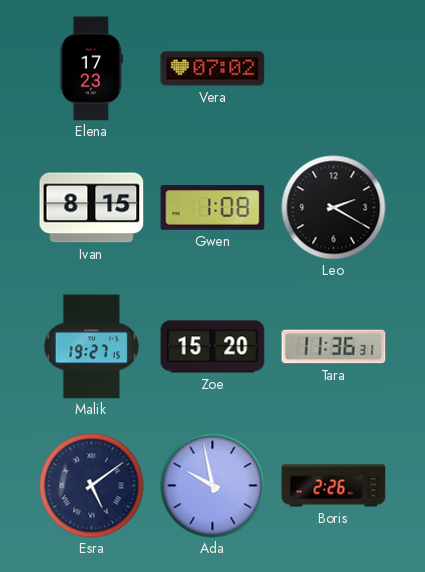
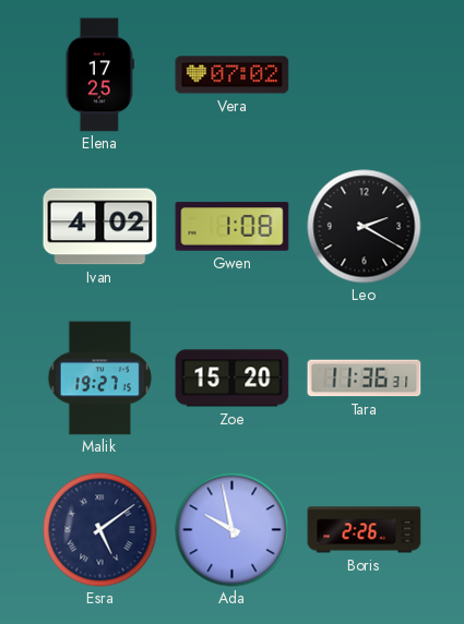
Elena: 17:23 -> 17:25 (99, 75)
Ivan: 8:15 -> 4:02 (100, 227)
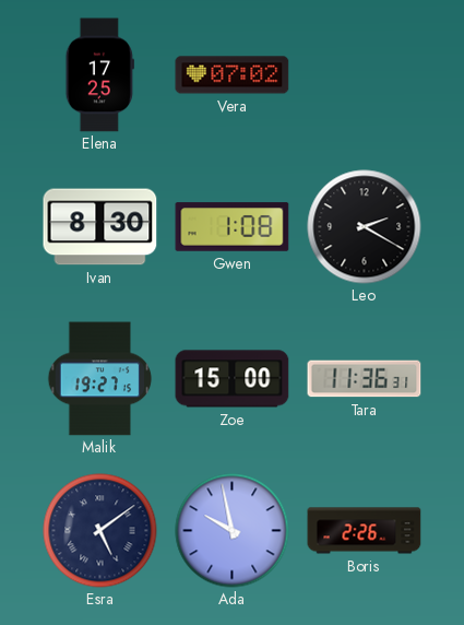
Ivan: 4:02 -> 8:30 (100, 227)
Zoe: 15:20 -> 15:00 (233, 379)
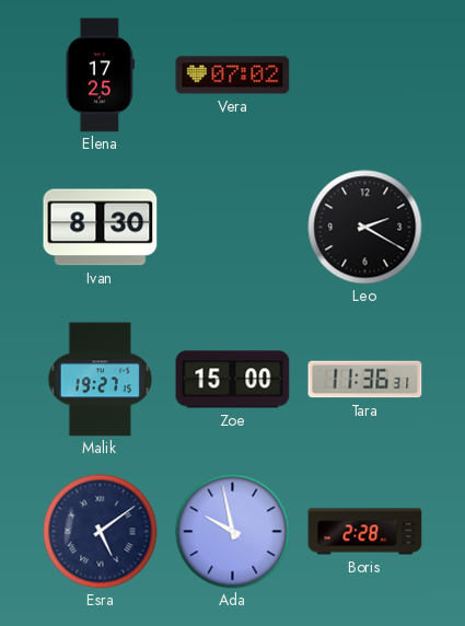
Gwen: 1:08 -> none (233, 227)
Boris: 2:26 -> 2:28 (365, 532)
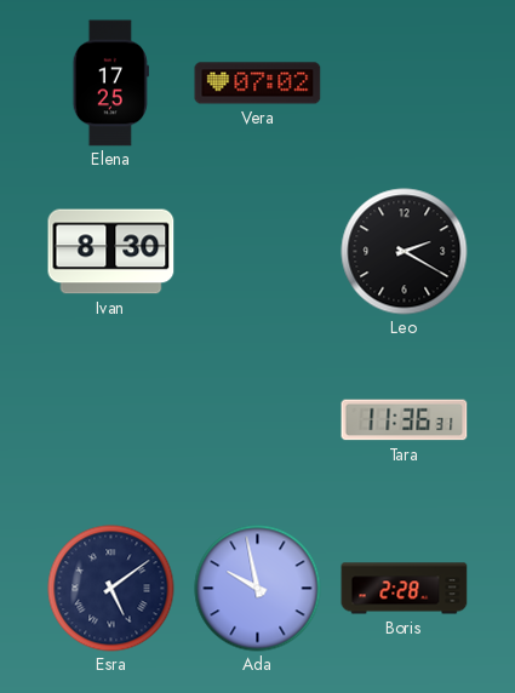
Malik: 19:27 -> none (101, 380)
Zoe: 15:00 -> none (233, 380)
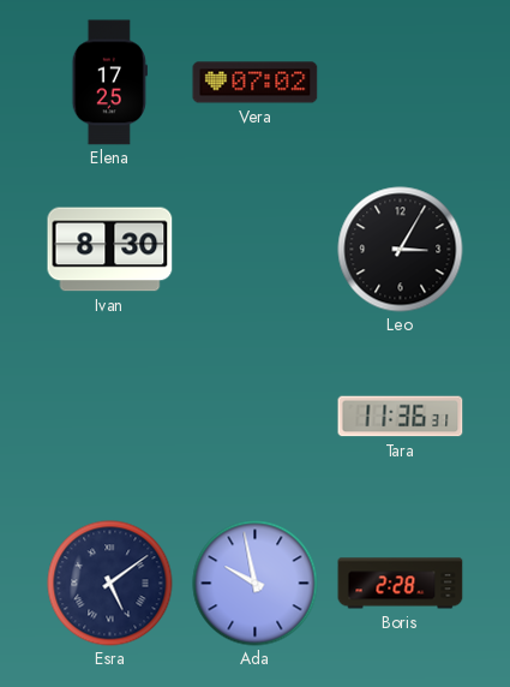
Leo: 2:20 -> 3:05 (401, 250)
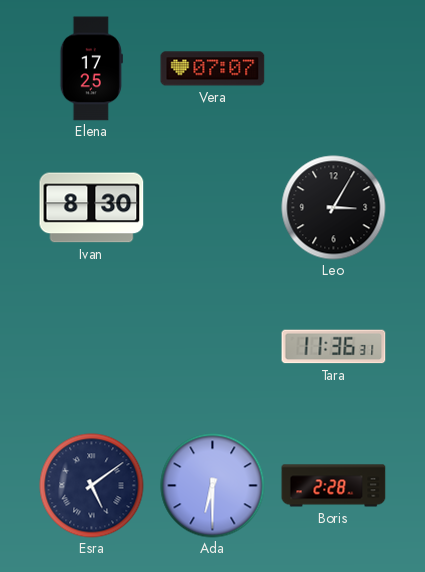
Vera: 07:02 -> 07:07 (213, 69)
Ada: 9:58 -> 6:30 (213, 486)
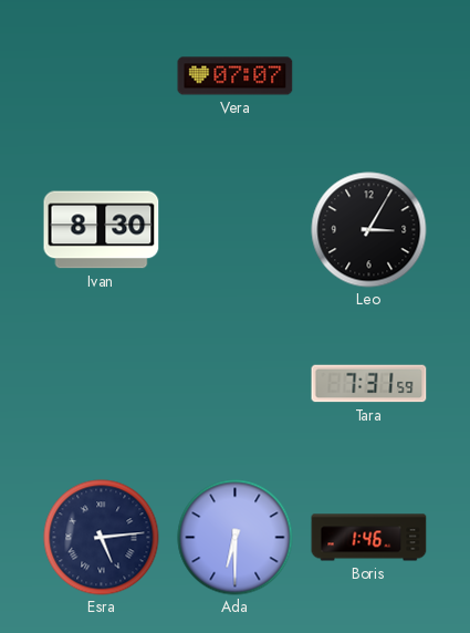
Elena: 17:25 -> none (91, 69)
Tara: 11:36 -> 7:31 (369, 384)
Esra: 5:09 -> 5:14 (102, 538)
Boris: 2:28 -> 1:46 (369, 538)
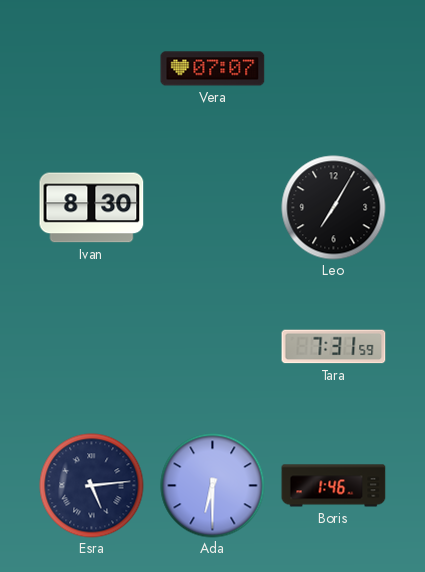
Leo: 3:05 -> 7:05 (334, 208)
